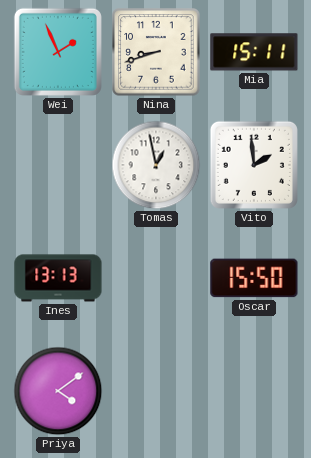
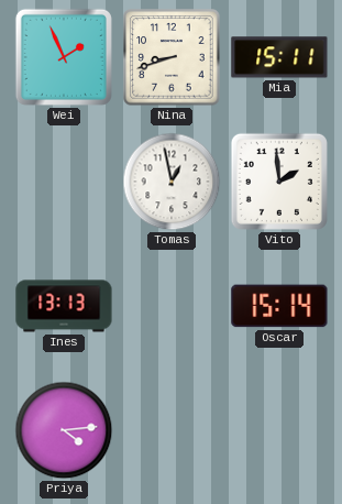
Oscar: 15:50 -> 15:14 (279, 306)
Priya: 4:09 -> 4:14 (64, 430)
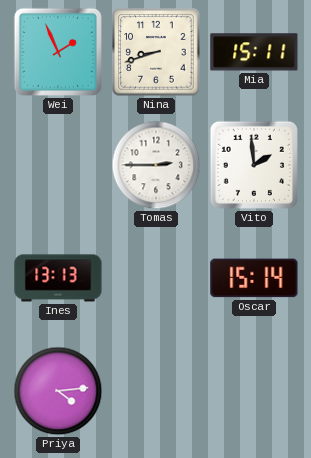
Tomas: 12:58 -> 2:45 (156, 165)
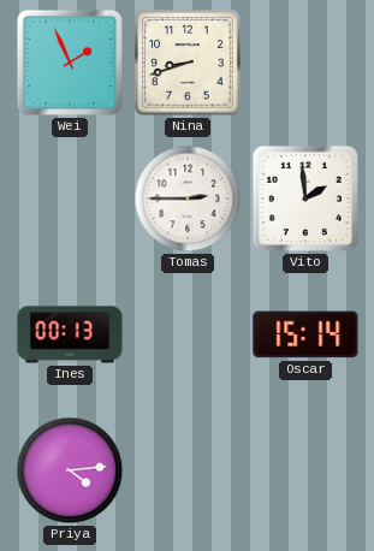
Mia: 15:11 -> none (254, 52)
Ines: 13:13 -> 00:13 (70, 334)
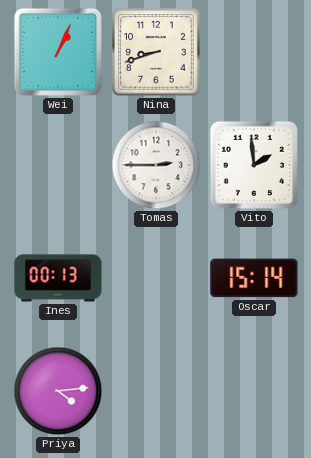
Wei: 1:56 -> 1:04 (58, 52)
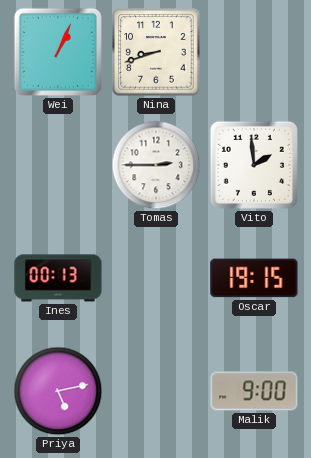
Oscar: 15:14 -> 19:15 (254, 278)
Priya: 4:14 -> 5:13 (58, 391)
Malik: none -> 9:00 (254, 391)
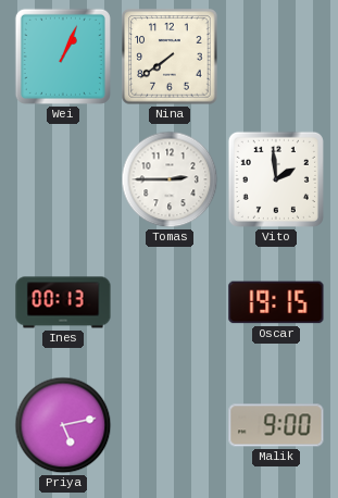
Nina: 8:42 -> 7:39 (170, 57)
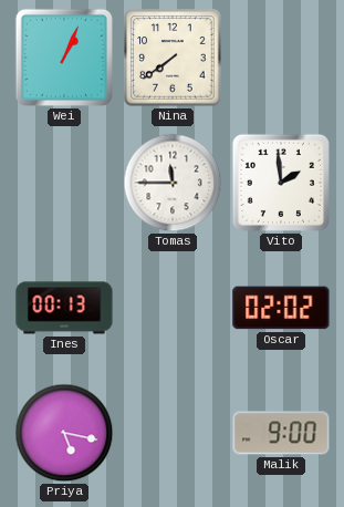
Tomas: 2:45 -> 11:45 (173, 183)
Oscar: 19:15 -> 02:02 (281, 308)
Priya: 5:13 -> 5:17 (64, 433)
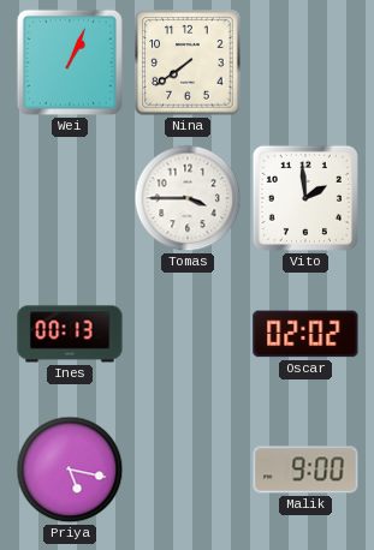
Tomas: 11:45 -> 3:45 (188, 198)
